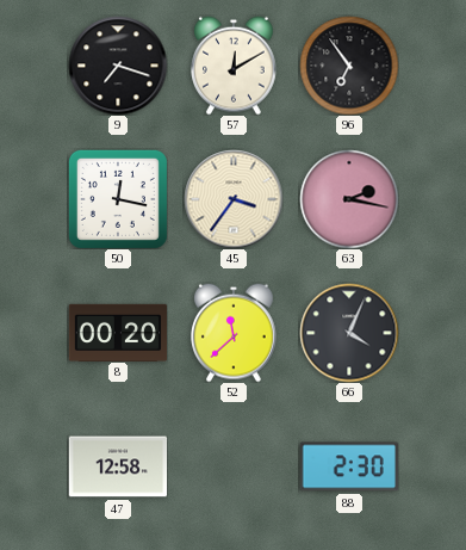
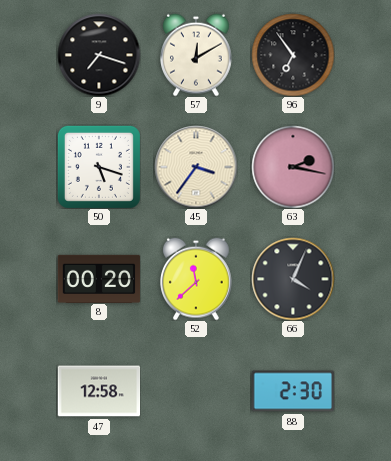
50: 12:17 -> 5:18 (99, 167)
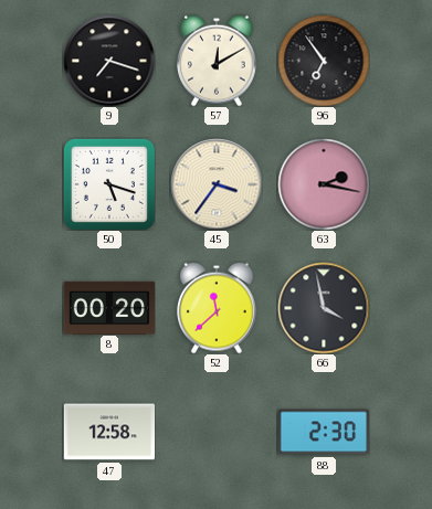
66: 4:04 -> 3:58 (324, 308)
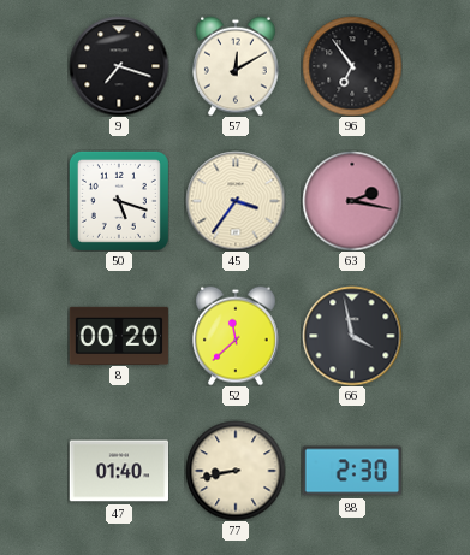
47: 12:58 -> 01:40 (119, 471)
77: none -> 8:43 (236, 471)
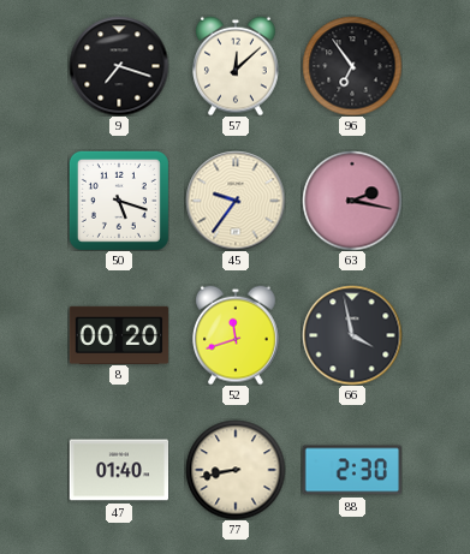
57: 12:10 -> 12:08 (237, 66)
45: 3:36 -> 9:36 (236, 201)
52: 11:38 -> 11:42 (237, 335)
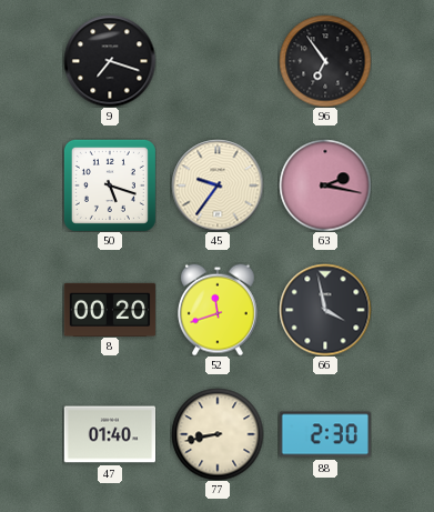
57: 12:08 -> none (237, 66)
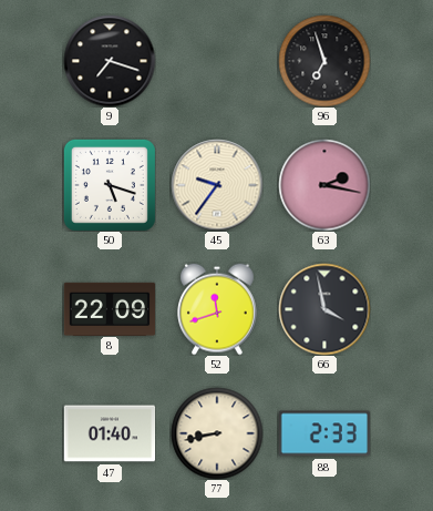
96: 6:54 -> 6:57 (324, 61)
8: 00:20 -> 22:09 (110, 308)
88: 2:30 -> 2:33 (323, 433)
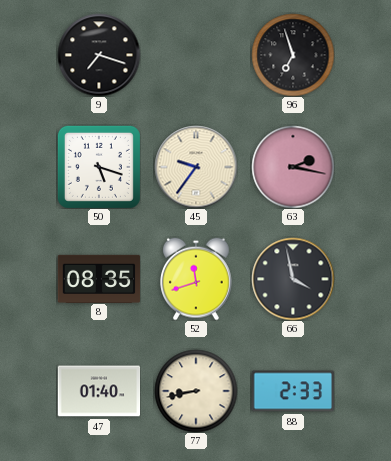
8: 22:09 -> 08:35 (99, 278)
